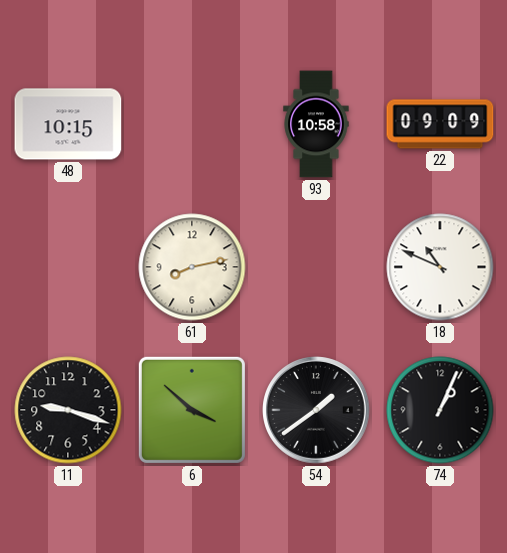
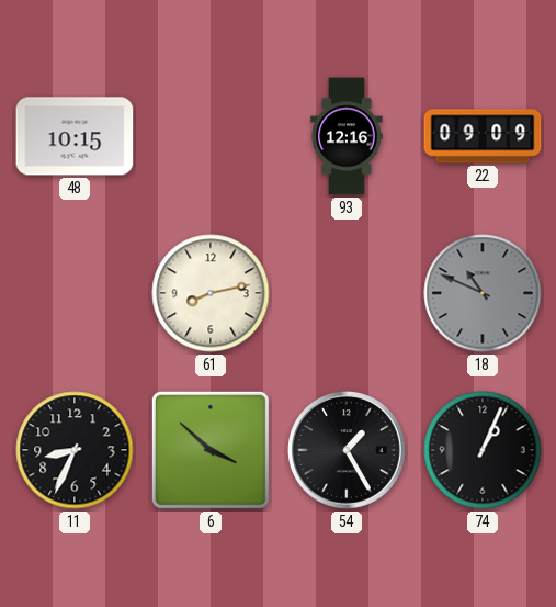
93: 10:58 -> 12:16 (347, 136)
18 dial: white -> grey (483, 293)
11: 9:18 -> 8:34 (75, 450)
54: 1:39 -> 1:25 (347, 450)
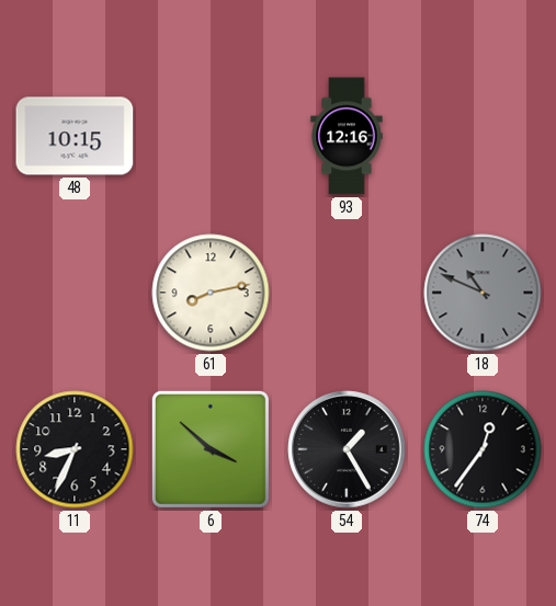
22: 09:09 -> none (483, 136)
74: 1:04 -> 12:36 (483, 449)
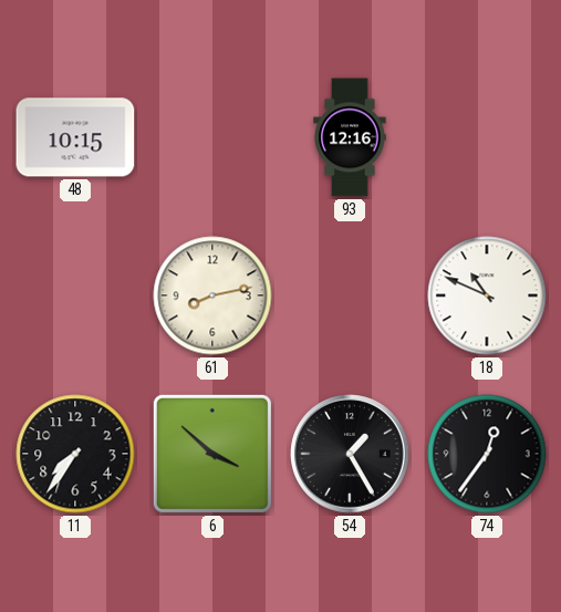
18 dial: grey -> white (487, 295)
11: 8:34 -> 7:36 (75, 454)
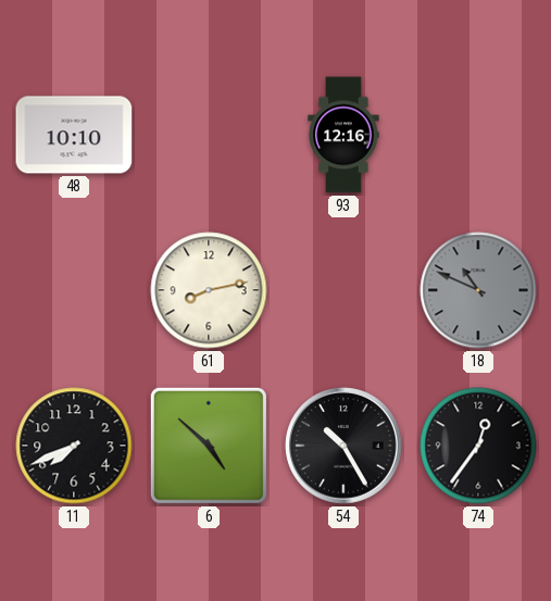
48: 10:15 -> 10:10 (74, 135)
18 dial: white -> grey (478, 290)
11: 7:36 -> 7:41 (74, 446)
6: 3:52 -> 4:52 (209, 446)
54: 1:25 -> 10:25 (343, 446)
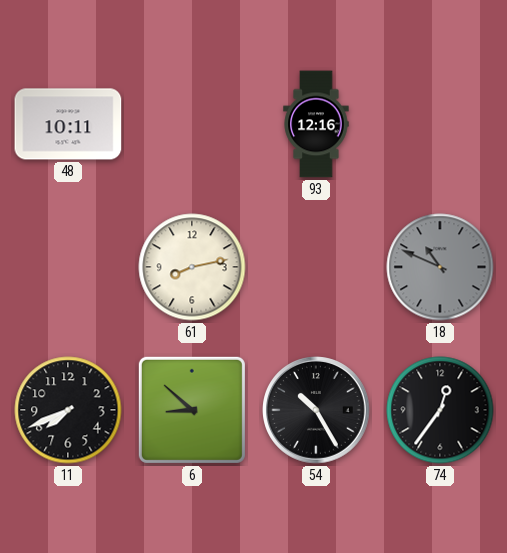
48: 10:10 -> 10:11 (68, 124)
6: 4:52 -> 8:52 (192, 410)
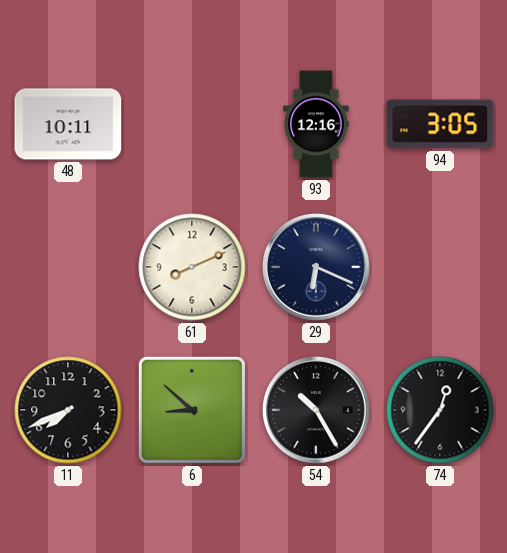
94: none -> 3:05 (440, 124)
61: 8:13 -> 8:11 (192, 267)
29: none -> 6:19 (316, 267)
18: 10:49 -> none (440, 267)
